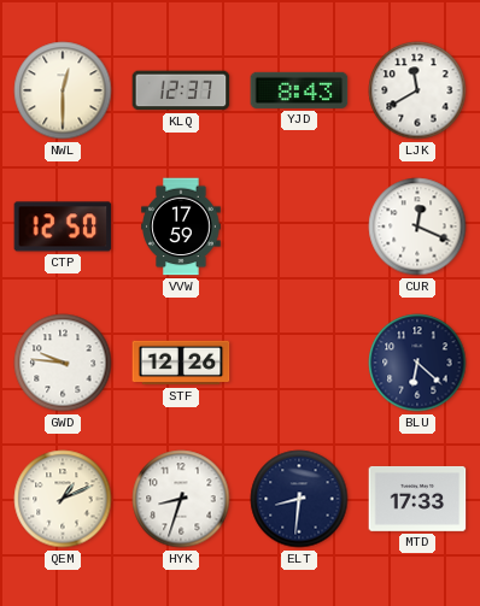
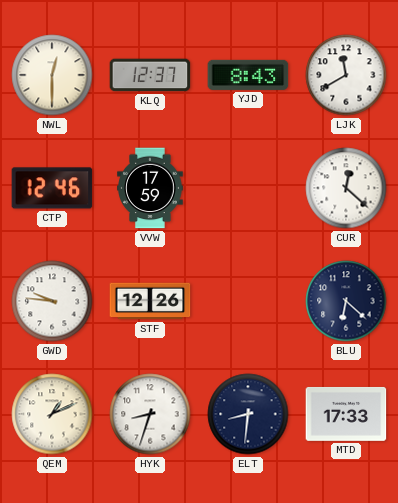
CTP: 12:50 -> 12:46 (52, 188)
CUR: 12:19 -> 12:22 (346, 188)
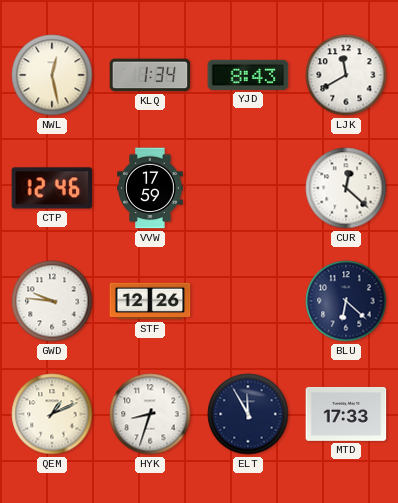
NWL: 12:30 -> 12:28 (52, 75)
KLQ: 12:37 -> 1:34 (150, 75)
ELT: 8:31 -> 11:55 (248, 414)
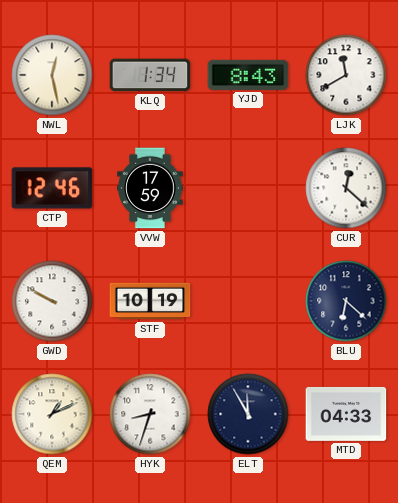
GWD: 9:46 -> 9:50 (52, 301)
STF: 12:26 -> 10:19 (150, 301)
MTD: 17:33 -> 04:33 (346, 414)
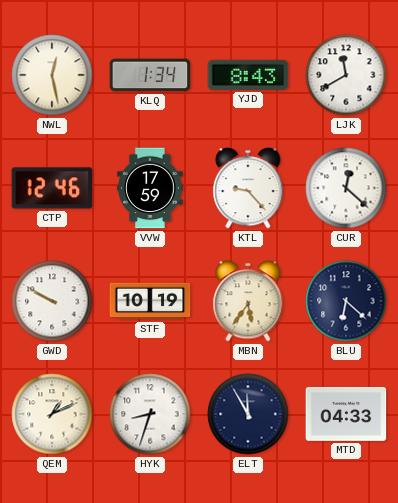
KTL: none -> 9:23 (248, 188)
MBN: none -> 5:36 (248, 301)
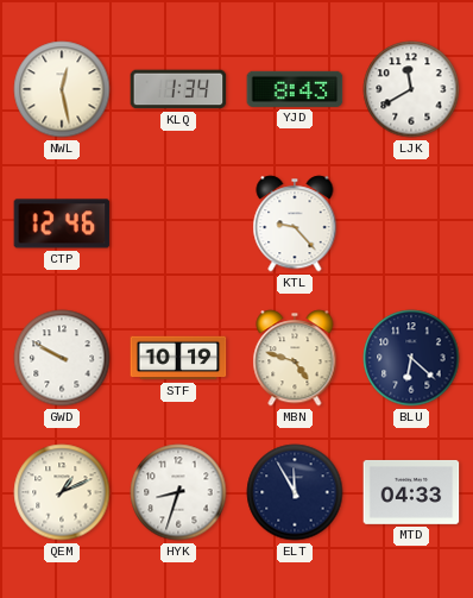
VVW: 17:59 -> none (150, 188)
CUR: 12:22 -> none (346, 188)
MBN: 5:36 -> 4:48 (295, 358)
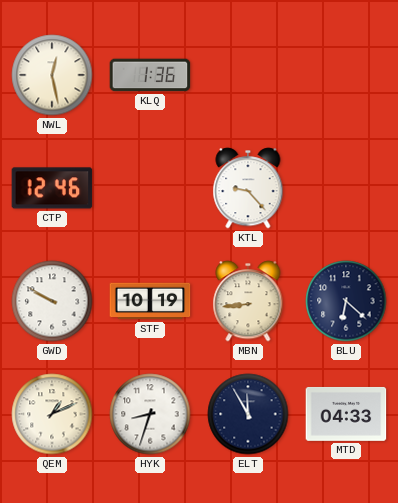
KLQ: 1:34 -> 1:36 (150, 75)
YJD: 8:43 -> none (295, 89)
LJK: 11:40 -> none (411, 89)
MBN: 4:48 -> 8:44 (248, 301)
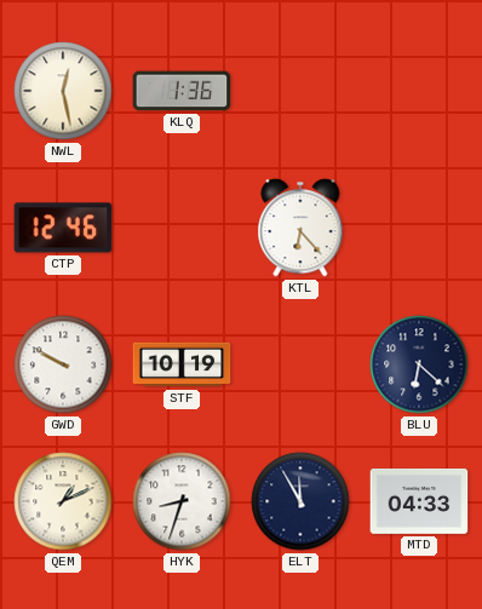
KTL: 9:23 -> 6:23 (300, 228)
MBN: 8:44 -> none (248, 301)
